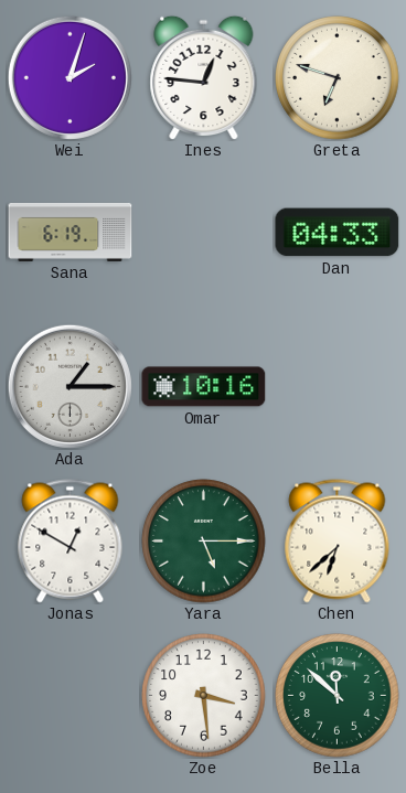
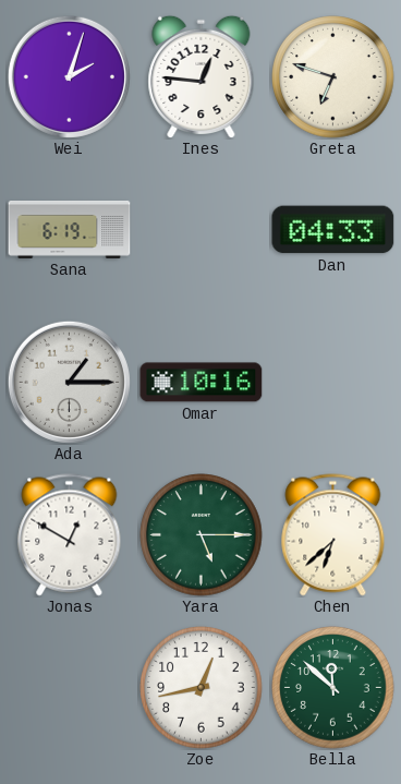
Zoe: 3:29 -> 12:43 (202, 688)
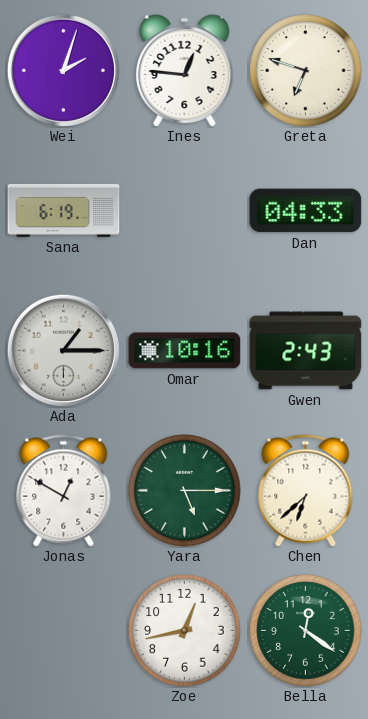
Gwen: none -> 2:43 (306, 351)
Bella: 11:52 -> 12:21 (306, 631)
